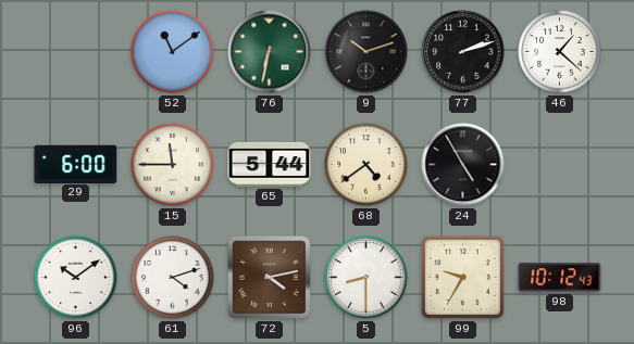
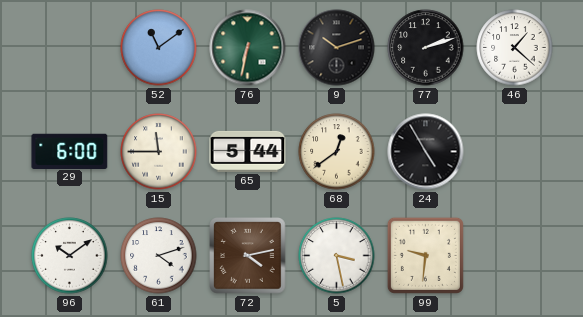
68: 4:39 -> 12:39 (337, 152)
5: 8:30 -> 3:28 (337, 256)
99: 9:35 -> 9:31 (425, 255)
98: 10:12 -> none (560, 278)
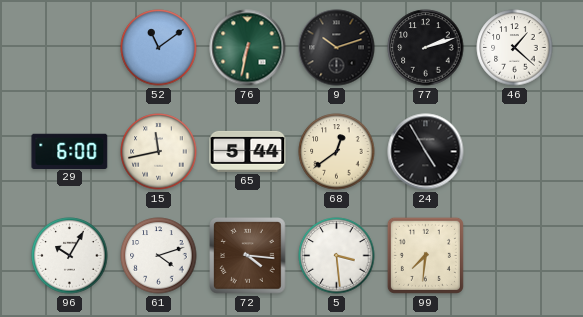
15: 11:45 -> 11:43 (159, 152)
96: 10:09 -> 10:05 (70, 256)
72: 4:13 -> 4:16 (248, 256)
5: 3:28 -> 3:29 (337, 256)
99: 9:31 -> 7:31 (425, 255)
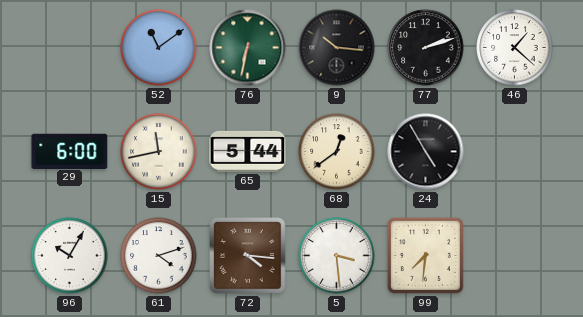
9: 10:12 -> 10:16 (337, 48)
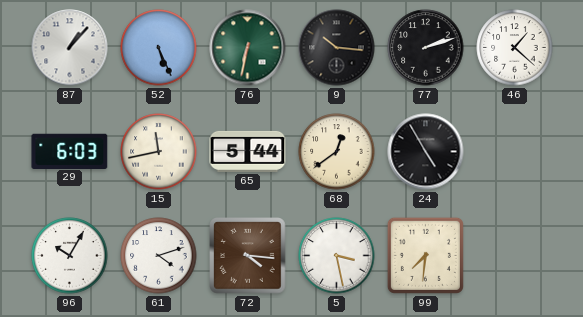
87: none -> 1:07 (70, 48)
52: 11:09 -> 5:26 (159, 48)
29: 6:00 -> 6:03 (70, 151)
5: 3:29 -> 3:28 (337, 256)
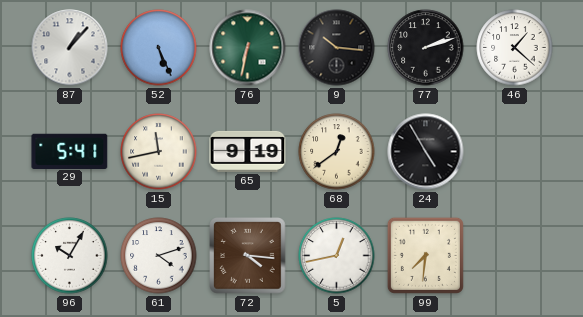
29: 6:03 -> 5:41 (70, 151)
65: 5:44 -> 9:19 (248, 151)
5: 3:28 -> 12:43 (337, 256)
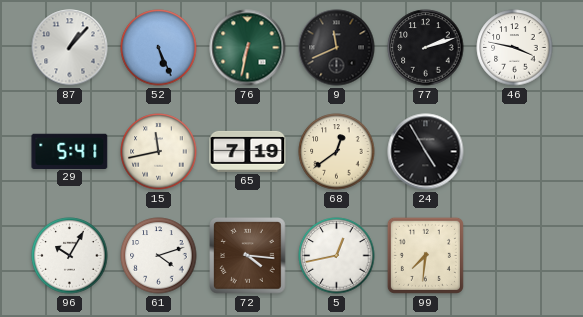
9: 10:16 -> 11:41 (337, 48)
46: 1:22 -> 3:47 (515, 48)
65: 9:19 -> 7:19 (248, 151)
